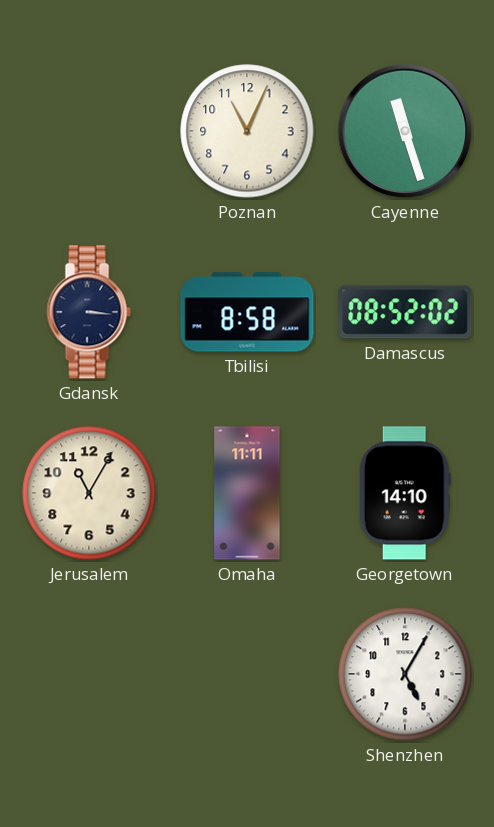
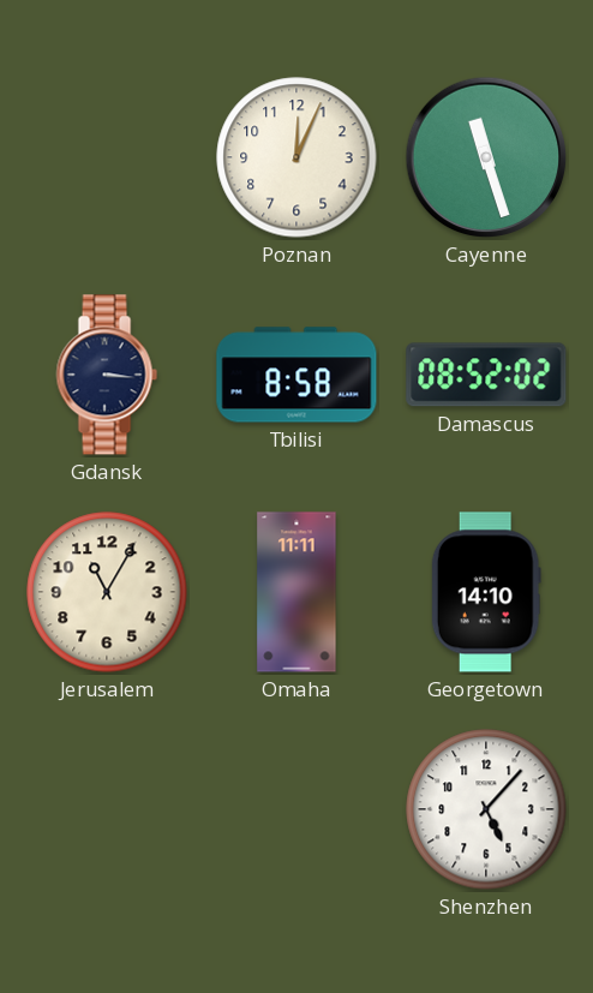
Poznan: 11:04 -> 12:04 (296, 157)
Shenzhen: 5:05 -> 5:07 (486, 809)
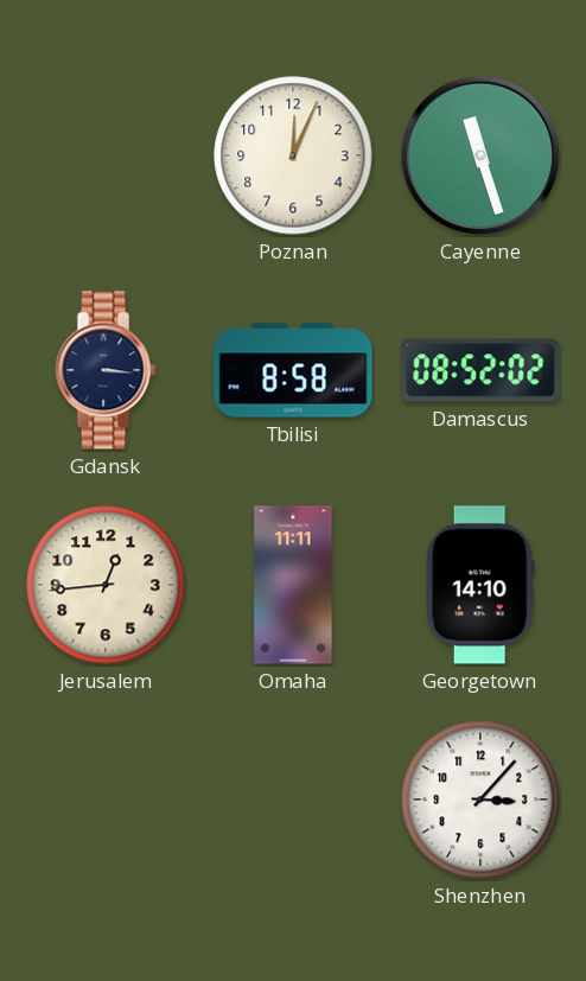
Jerusalem: 11:05 -> 12:44 (106, 585)
Shenzhen: 5:07 -> 3:07 (480, 800)
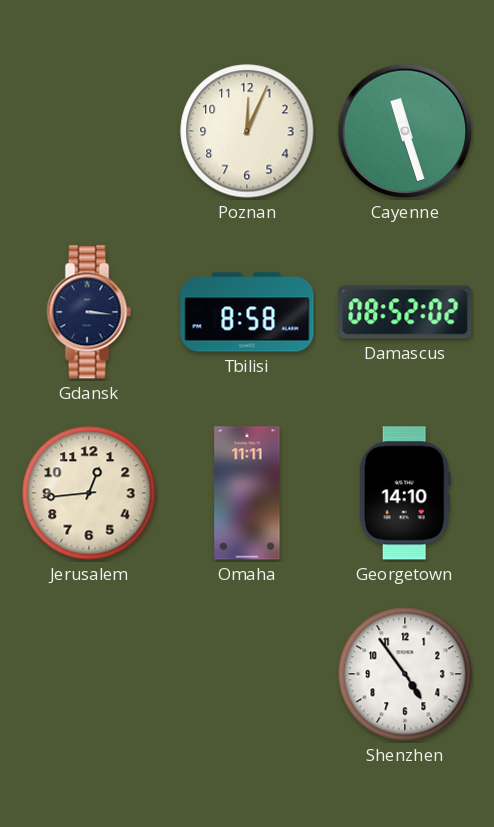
Shenzhen: 3:07 -> 4:54 (405, 674)
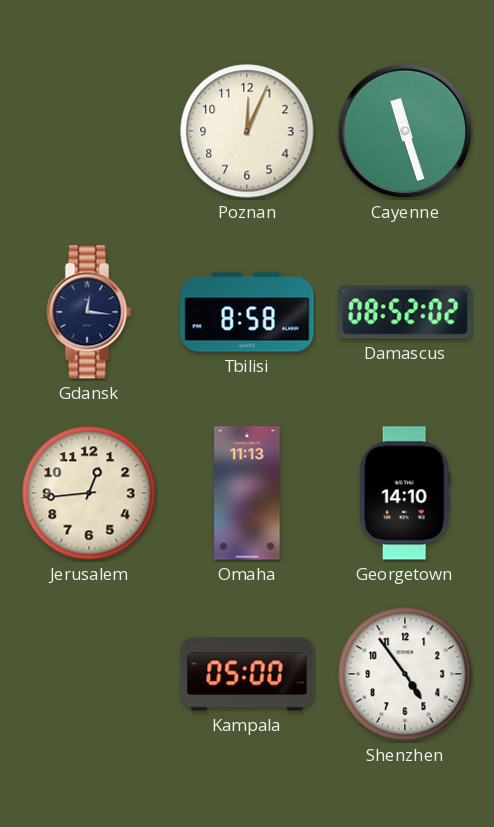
Gdansk: 3:16 -> 12:16 (89, 312)
Omaha: 11:11 -> 11:13 (247, 493)
Kampala: none -> 05:00 (247, 674)
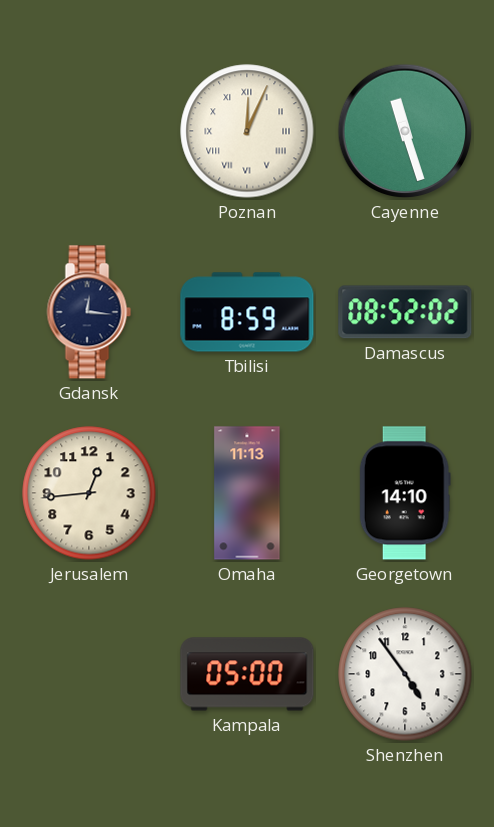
Poznan numerals: Arabic -> Roman (247, 131)
Tbilisi: 8:58 -> 8:59 (247, 312)
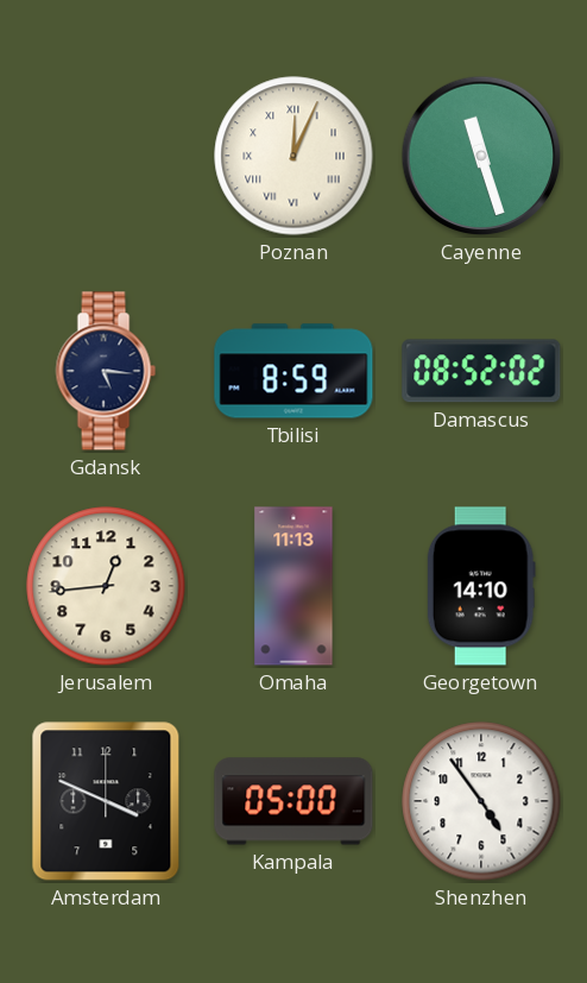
Gdansk: 12:16 -> 5:16 (106, 371)
Amsterdam: none -> 3:49 (106, 801)
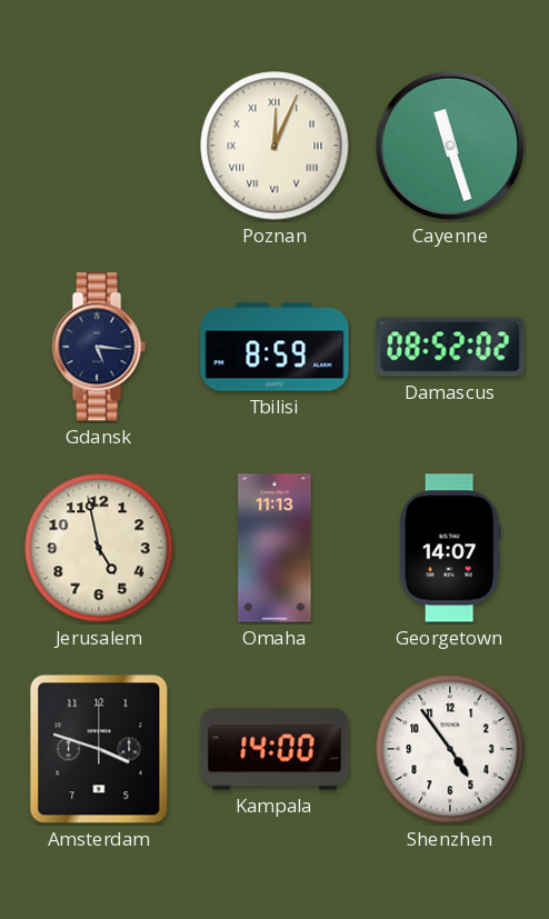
Jerusalem: 12:44 -> 4:58 (99, 548)
Georgetown: 14:10 -> 14:07 (450, 548)
Amsterdam: 3:49 -> 3:48 (99, 749)
Kampala: 05:00 -> 14:00 (274, 749)
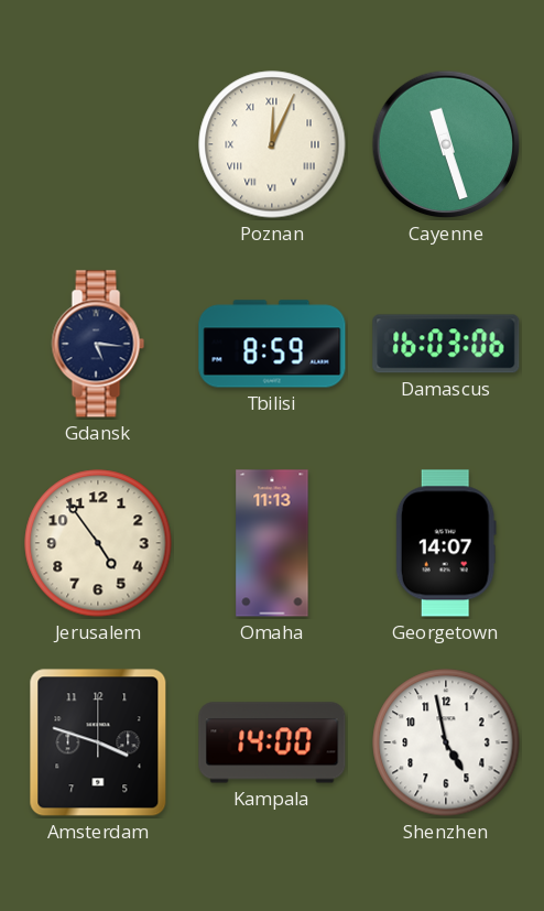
Damascus: 08:52 -> 16:03 (446, 344)
Jerusalem: 4:58 -> 4:54 (98, 543)
Shenzhen: 4:54 -> 4:58 (446, 742)
